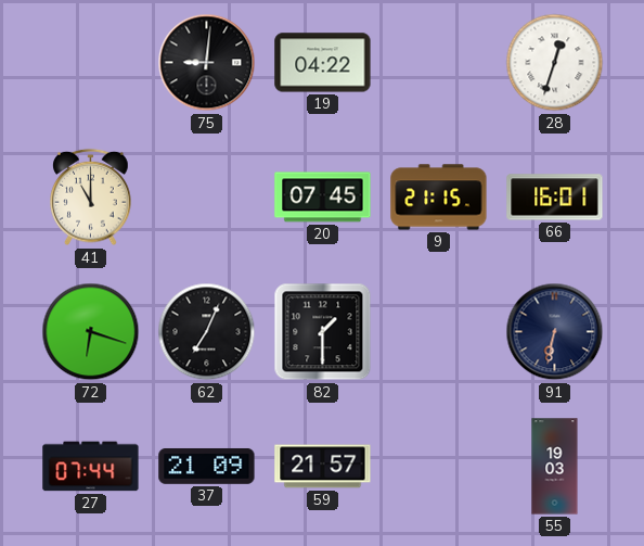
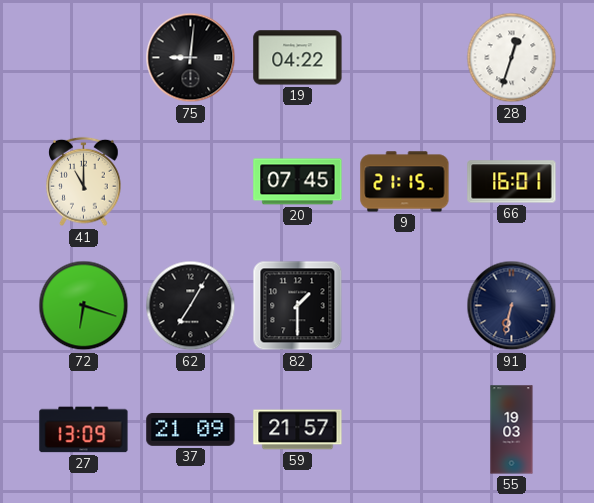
62: 7:04 -> 7:05 (191, 306)
27: 07:44 -> 13:09 (84, 430)
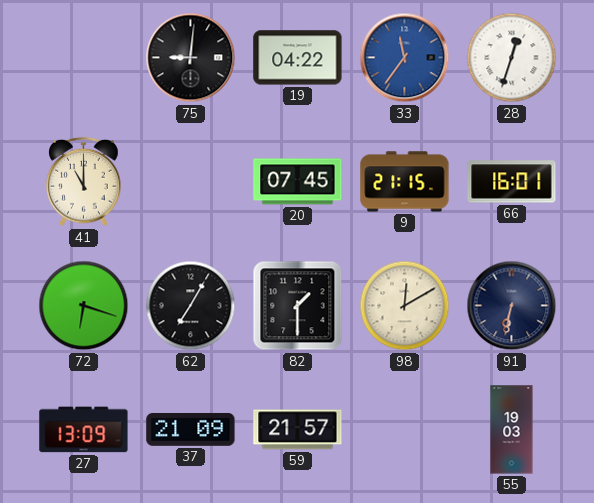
33: none -> 11:36 (405, 58)
98: none -> 12:10 (405, 306)
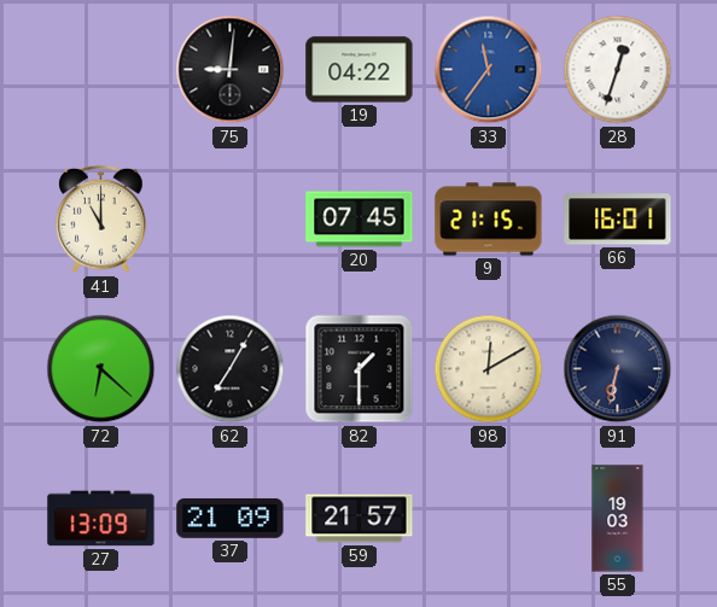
72: 6:18 -> 6:22 (101, 369)
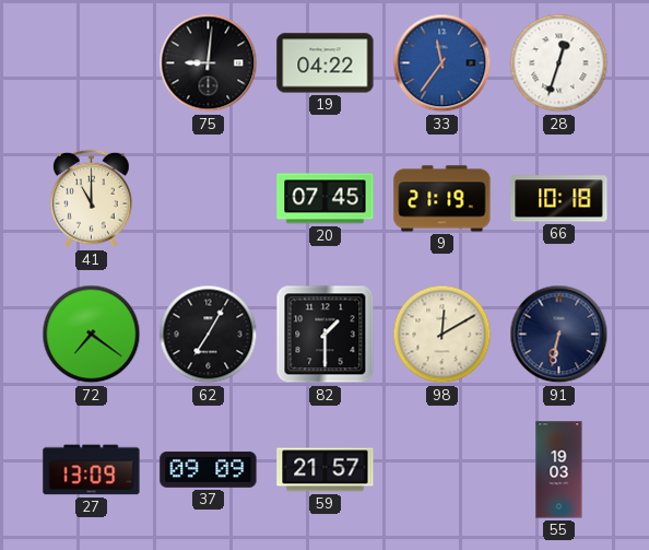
9: 21:15 -> 21:19 (442, 199)
66: 16:01 -> 10:18 (559, 199)
72: 6:22 -> 7:21 (92, 335)
37: 21:09 -> 09:09 (209, 469)
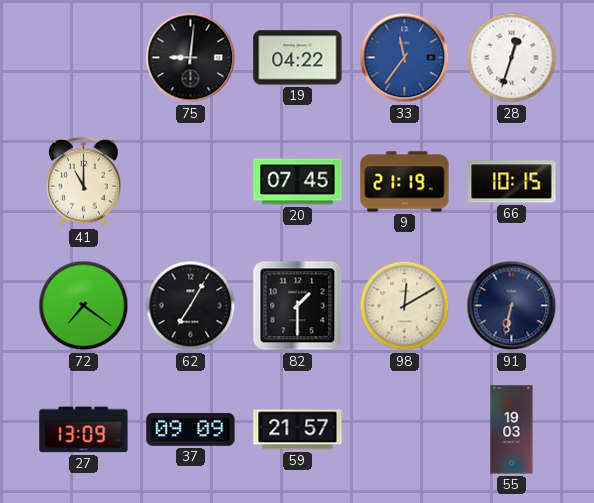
66: 10:18 -> 10:15 (512, 182)
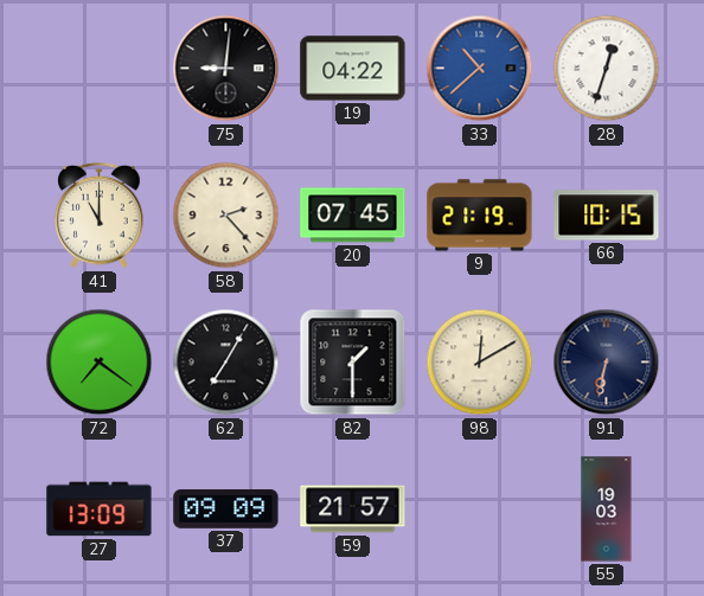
33: 11:36 -> 10:38 (480, 69)
58: none -> 2:23 (226, 216)
